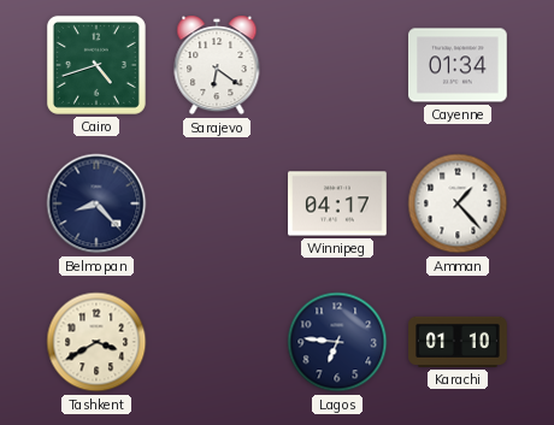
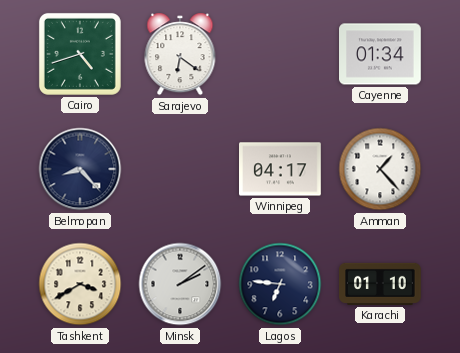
Minsk: none -> 2:09 (180, 284)
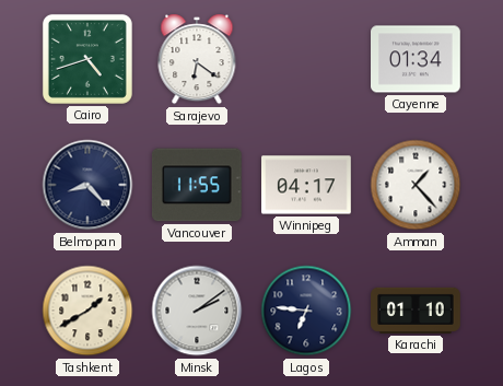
Vancouver: none -> 11:55 (197, 185)
Tashkent: 3:40 -> 1:40 (87, 311)
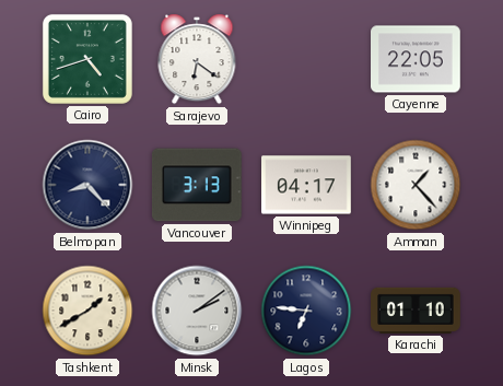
Cayenne: 01:34 -> 22:05 (417, 59)
Vancouver: 11:55 -> 3:13 (197, 185)
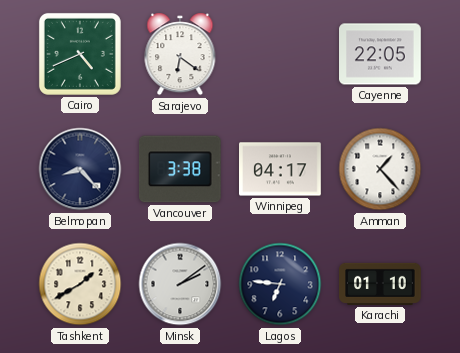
Cairo: 4:42 -> 4:41 (80, 54)
Vancouver: 3:13 -> 3:38 (180, 169)
